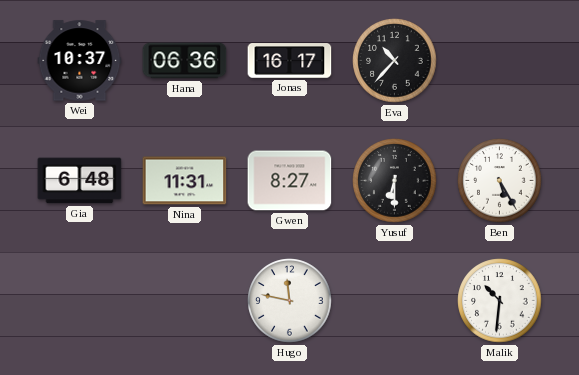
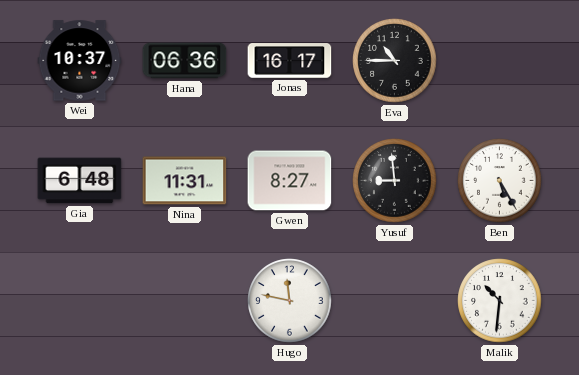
Eva: 10:37 -> 10:45 (395, 61)
Yusuf: 6:30 -> 8:59 (395, 181)
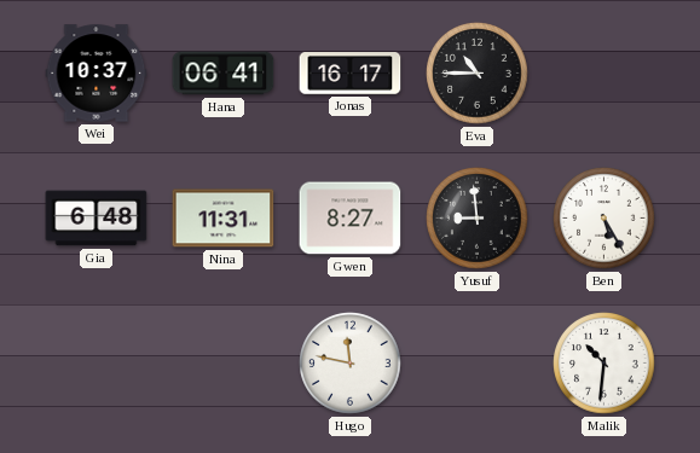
Hana: 06:36 -> 06:41 (224, 74)
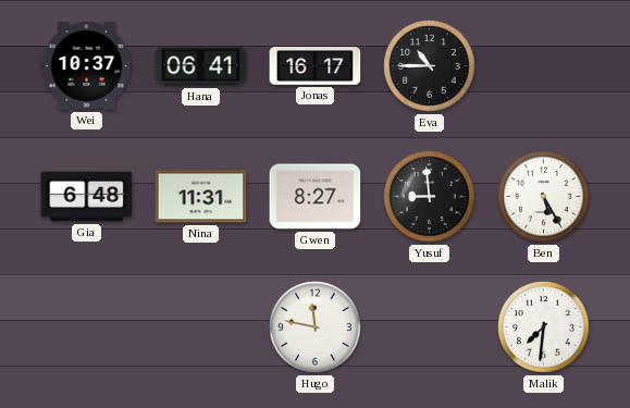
Malik: 10:31 -> 7:31 (544, 327)
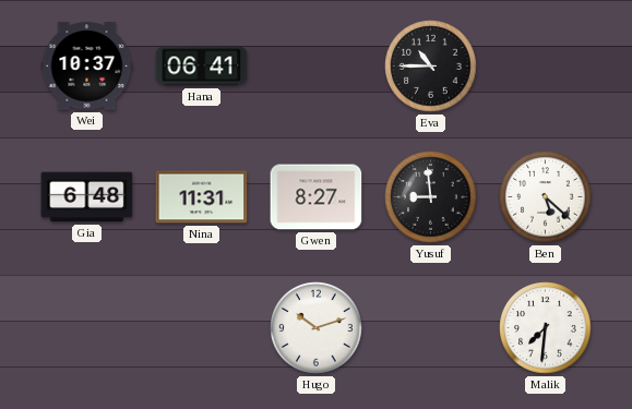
Jonas: 16:17 -> none (316, 66)
Ben: 5:25 -> 5:22 (546, 197)
Hugo: 11:47 -> 10:12 (317, 328)
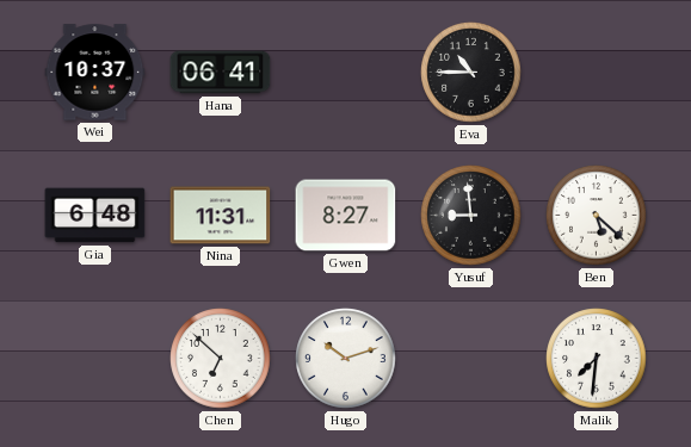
Chen: none -> 6:52 (221, 359)
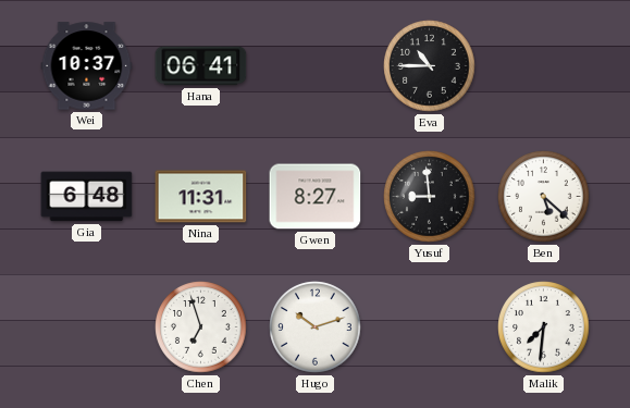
Chen: 6:52 -> 6:57 (201, 327)
